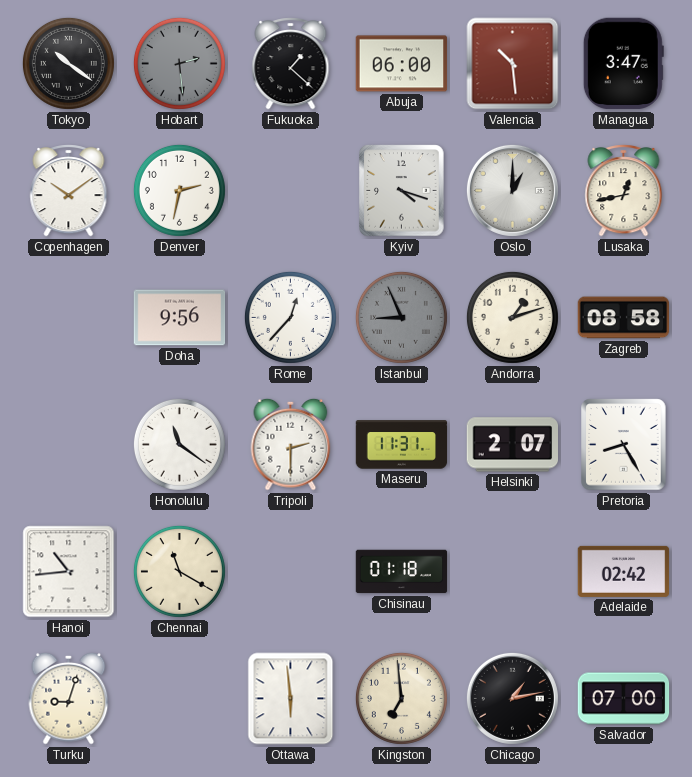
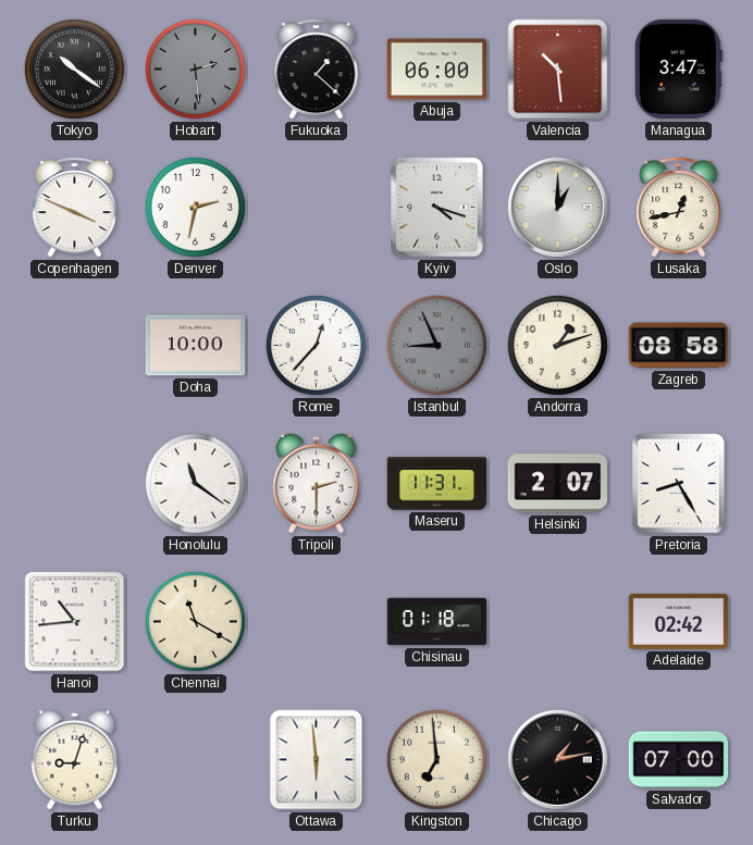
Copenhagen: 10:09 -> 3:49 (75, 208)
Doha: 9:56 -> 10:00 (196, 346)
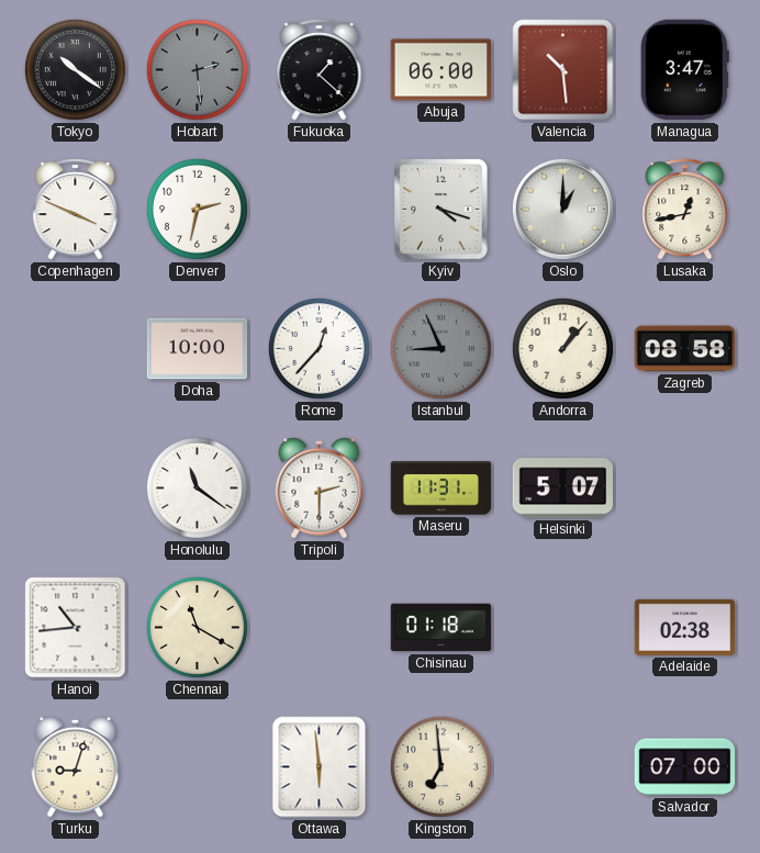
Andorra: 1:12 -> 1:07 (562, 348)
Helsinki: 2:07 -> 5:07 (562, 489)
Pretoria: 8:25 -> none (679, 484)
Adelaide: 02:42 -> 02:38 (685, 627)
Chicago: 1:13 -> none (557, 759)
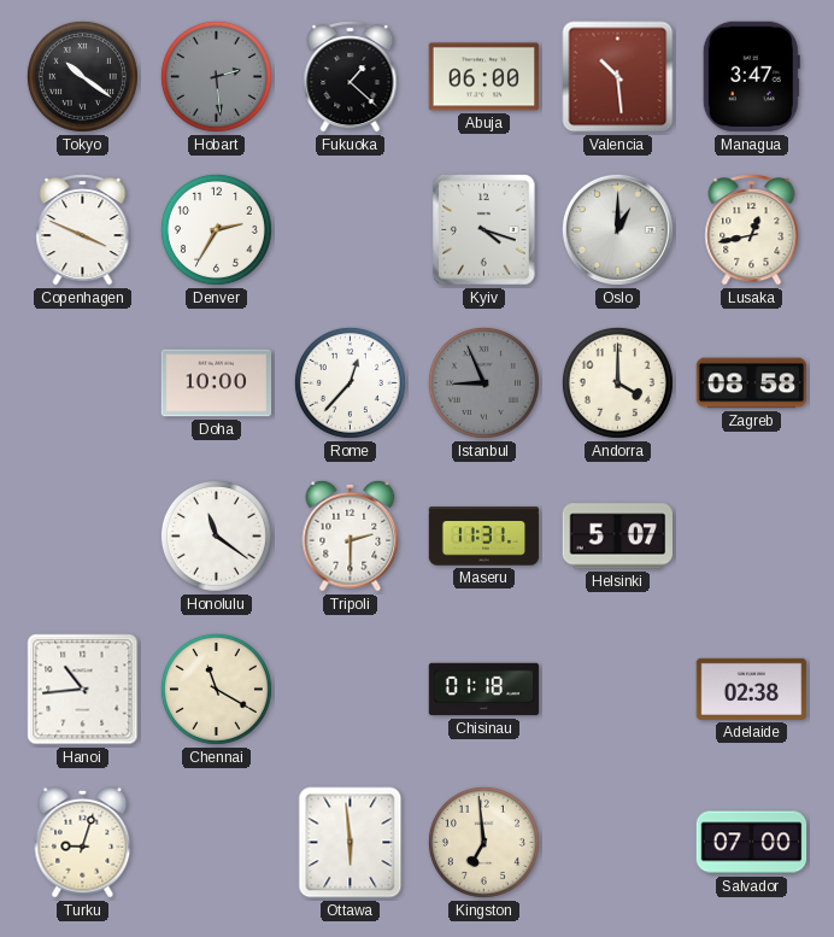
Denver: 2:32 -> 2:35 (216, 229)
Andorra: 1:07 -> 4:00 (617, 382)
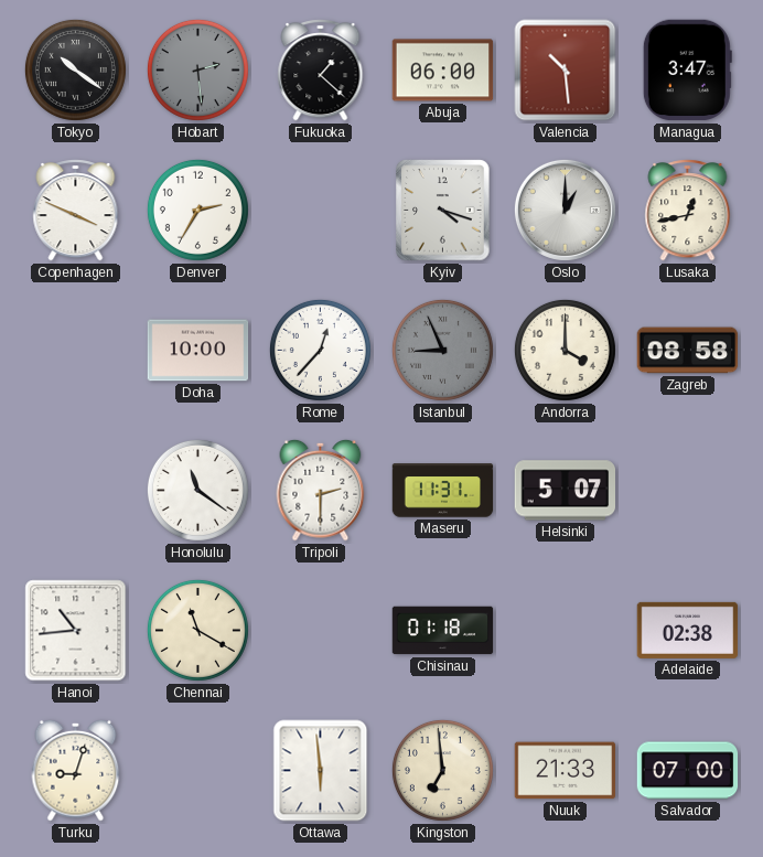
Nuuk: none -> 21:33 (566, 771)
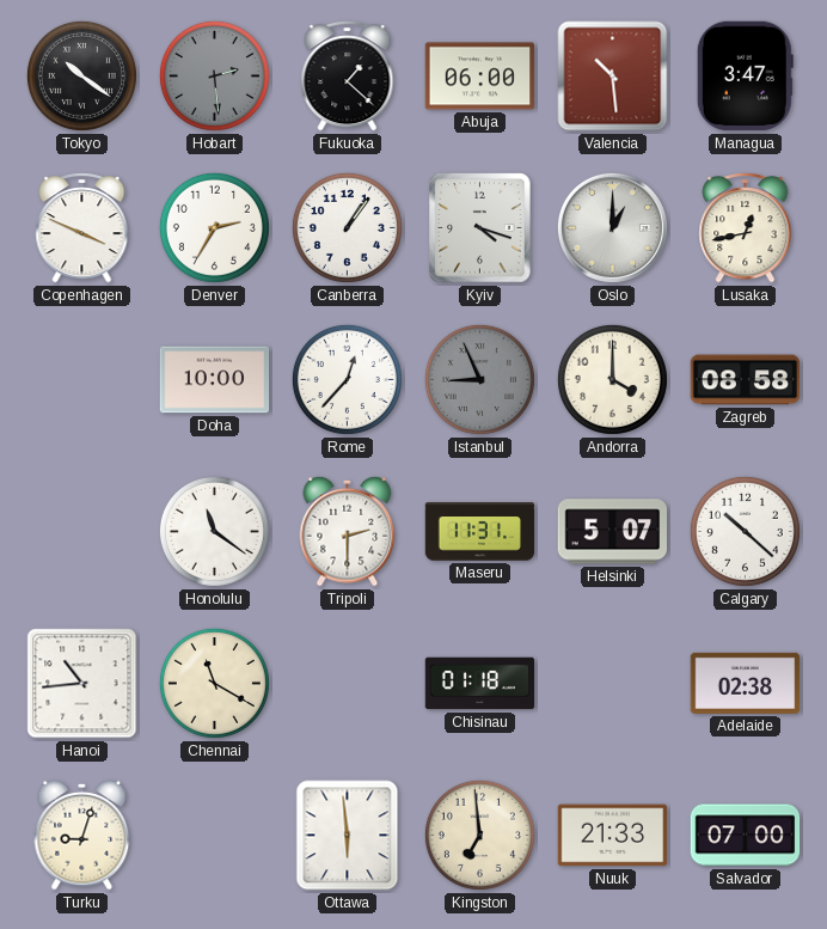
Canberra: none -> 1:06 (347, 227)
Calgary: none -> 10:22 (745, 531)
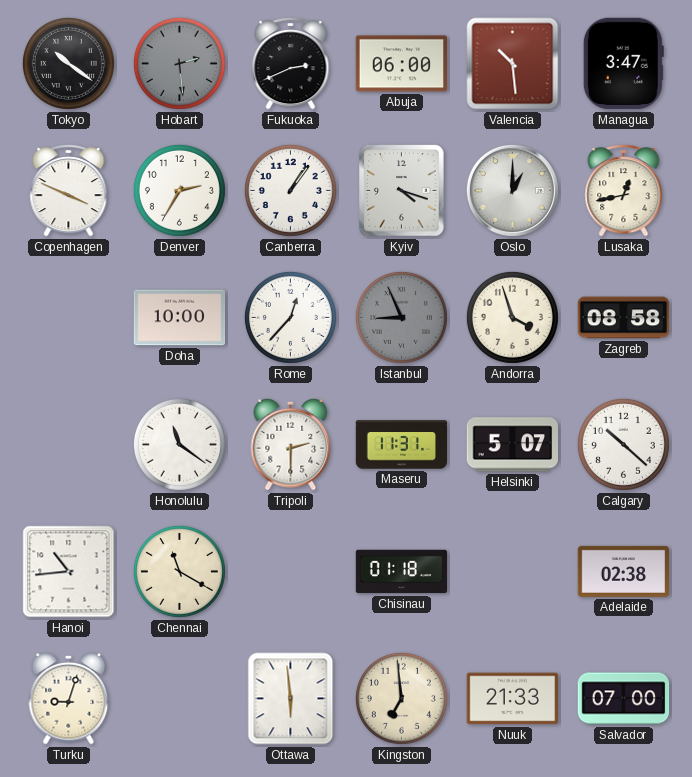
Fukuoka: 1:22 -> 2:41 (291, 64)
Andorra: 4:00 -> 3:57 (512, 317)
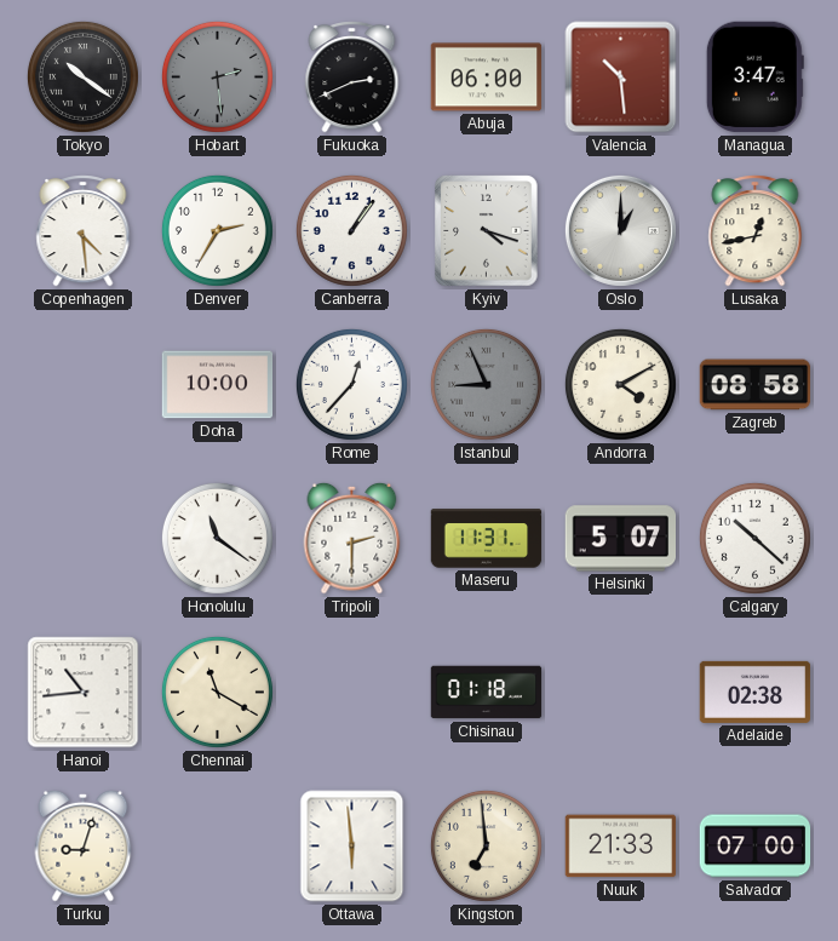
Copenhagen: 3:49 -> 4:29 (84, 231)
Andorra: 3:57 -> 4:10 (620, 384)
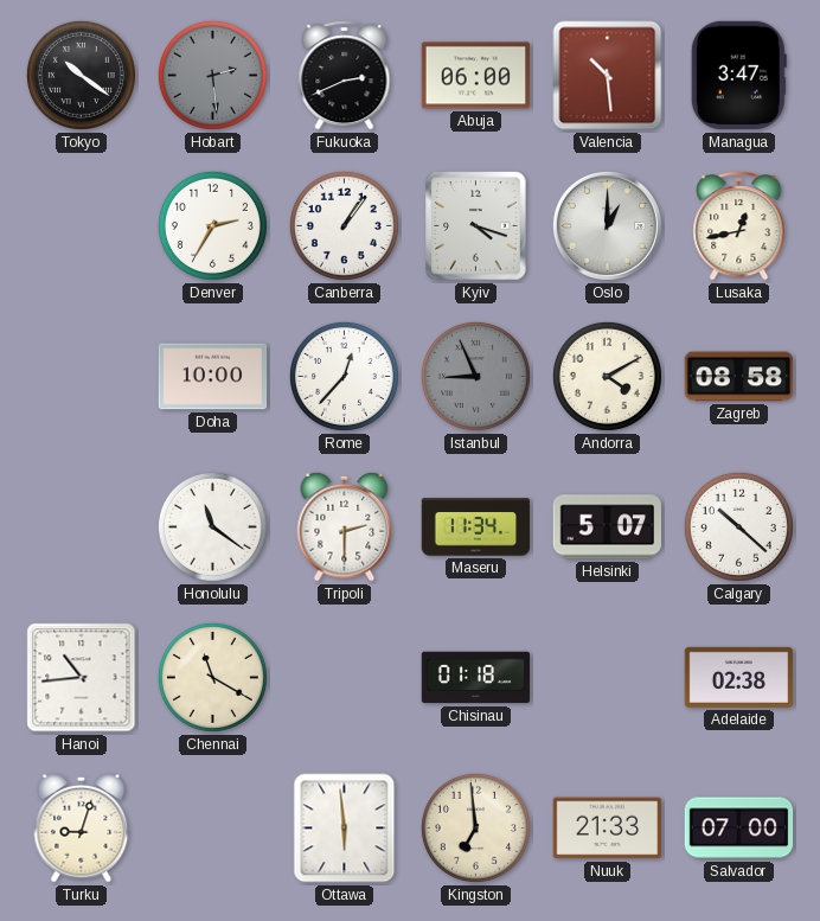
Copenhagen: 4:29 -> none (84, 231)
Maseru: 11:31 -> 11:34 (476, 527)
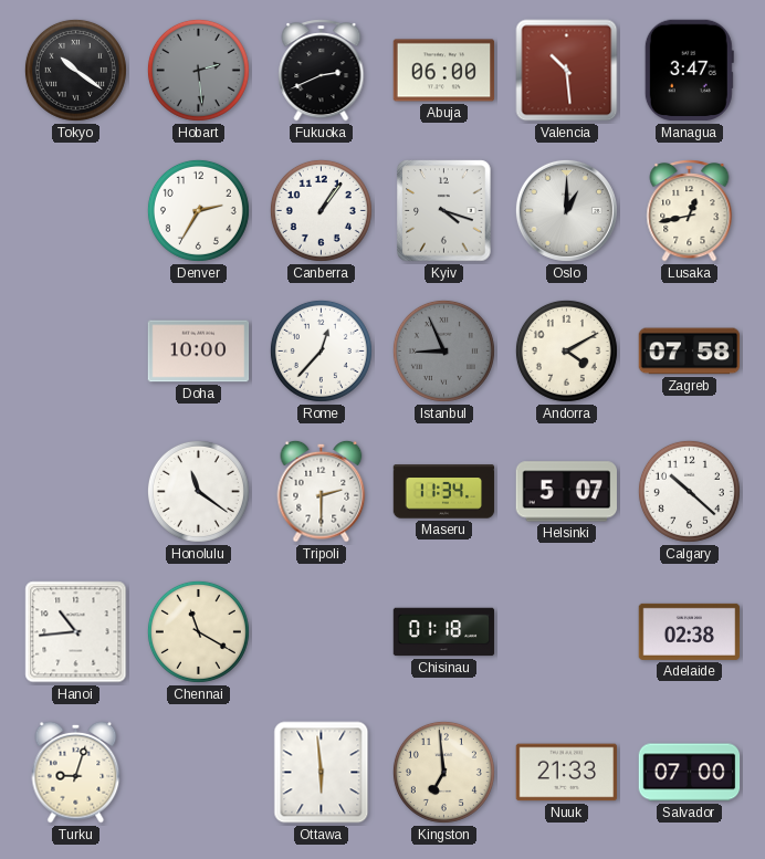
Zagreb: 08:58 -> 07:58 (690, 352)
